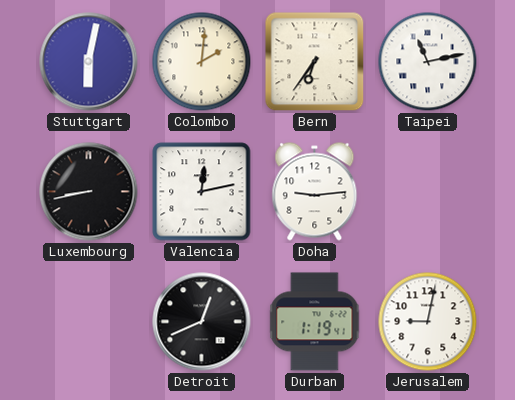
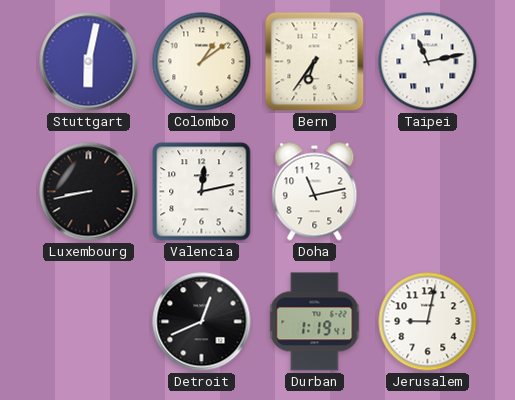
Colombo: 2:01 -> 1:09 (202, 62)
Doha: 9:14 -> 11:13 (315, 192)
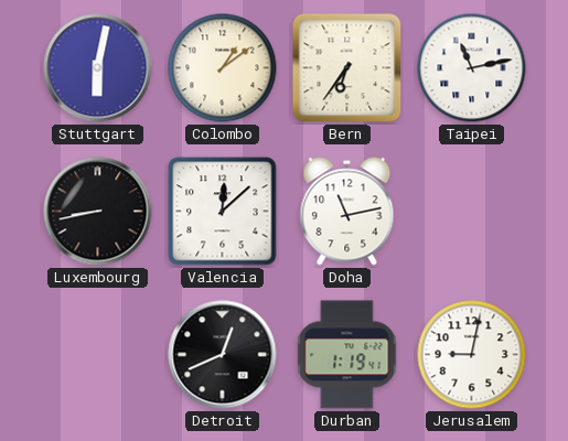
Valencia: 12:13 -> 12:08 (223, 212)
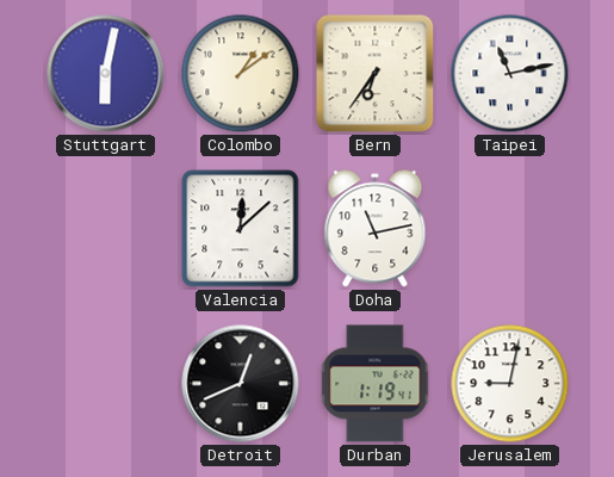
Luxembourg: 8:43 -> none (98, 212)
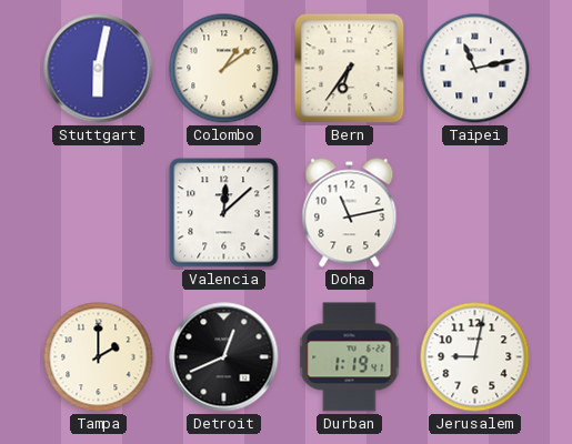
Tampa: none -> 2:00 (99, 357)
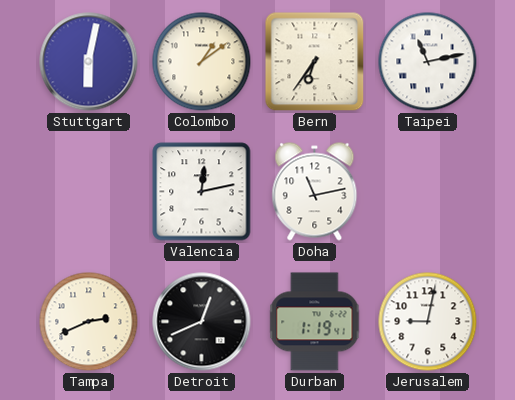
Valencia: 12:08 -> 12:13 (202, 192)
Tampa: 2:00 -> 2:41 (89, 322)
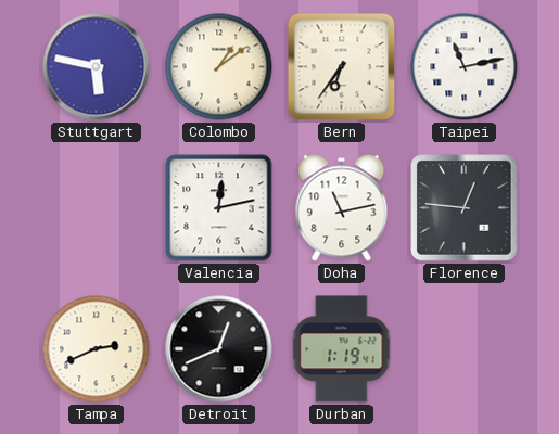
Stuttgart: 6:02 -> 5:47 (97, 67)
Florence: none -> 12:46 (465, 208)
Jerusalem: 9:02 -> none (428, 322)
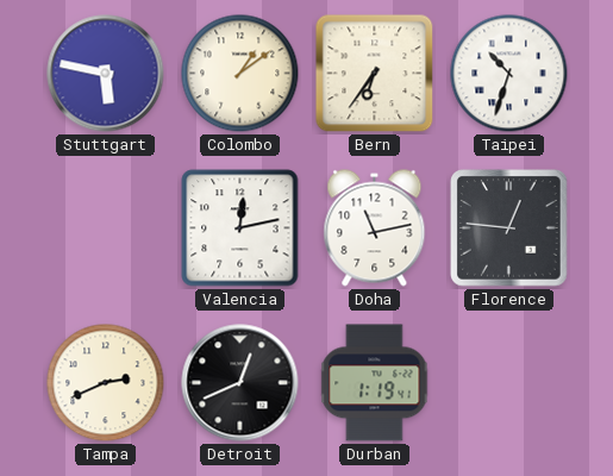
Taipei: 11:13 -> 10:33 (509, 74)
